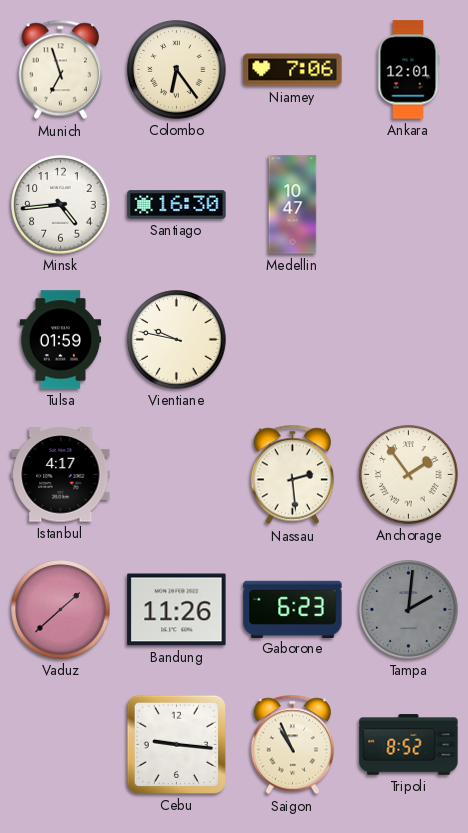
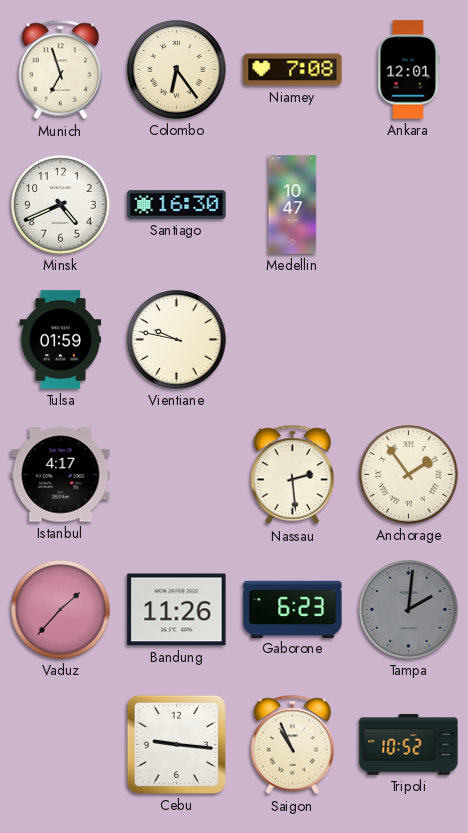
Niamey: 7:06 -> 7:08 (293, 70)
Minsk: 4:44 -> 4:41 (61, 205)
Vaduz: 1:38 -> 1:37 (61, 610)
Tripoli: 8:52 -> 10:52 (409, 745)
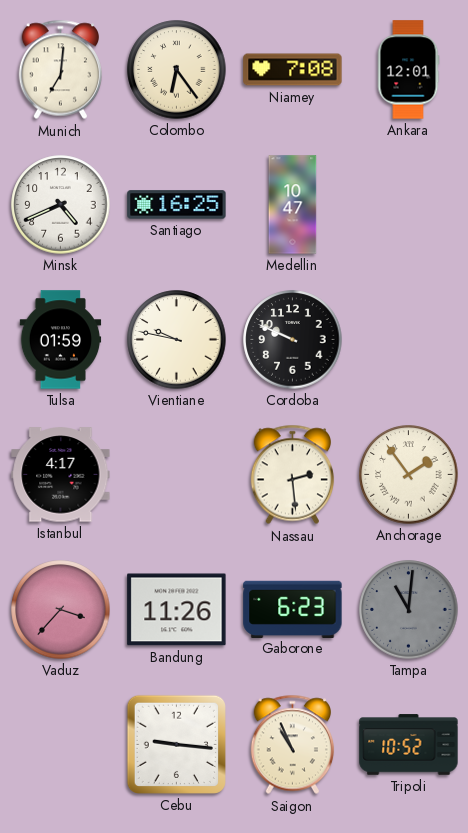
Munich: 6:57 -> 7:01 (61, 70)
Santiago: 16:30 -> 16:25 (177, 205)
Cordoba: none -> 9:49 (293, 340)
Vaduz: 1:37 -> 3:37 (61, 610)
Tampa: 2:01 -> 11:01 (409, 610)
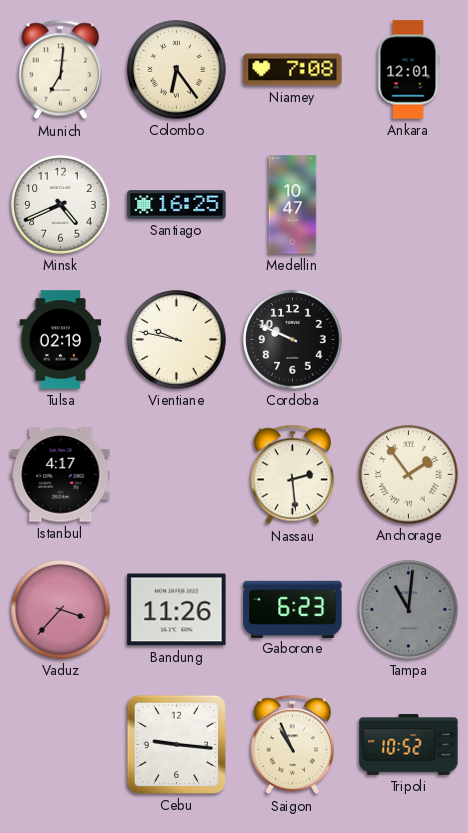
Tulsa: 01:59 -> 02:19 (61, 340)
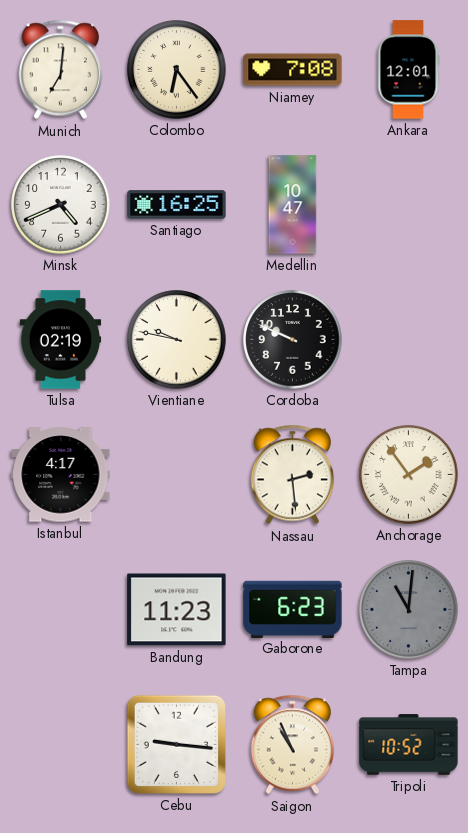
Vaduz: 3:37 -> none (61, 610)
Bandung: 11:26 -> 11:23 (177, 610)
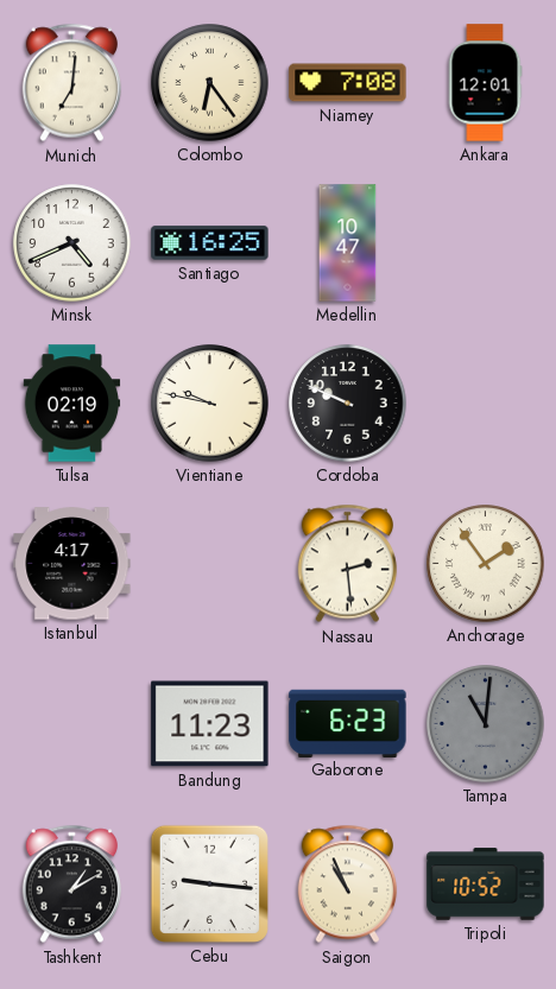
Tashkent: none -> 1:10 (72, 885)
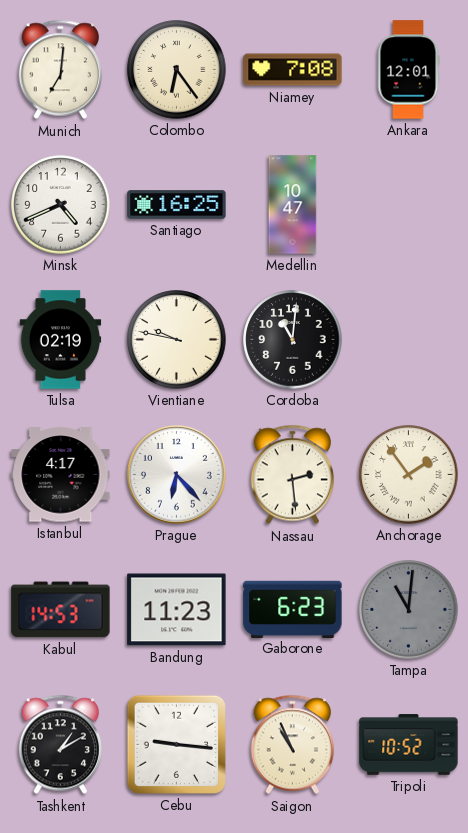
Cordoba: 9:49 -> 11:01 (293, 340)
Prague: none -> 6:23 (176, 474)
Kabul: none -> 14:53 (61, 610)
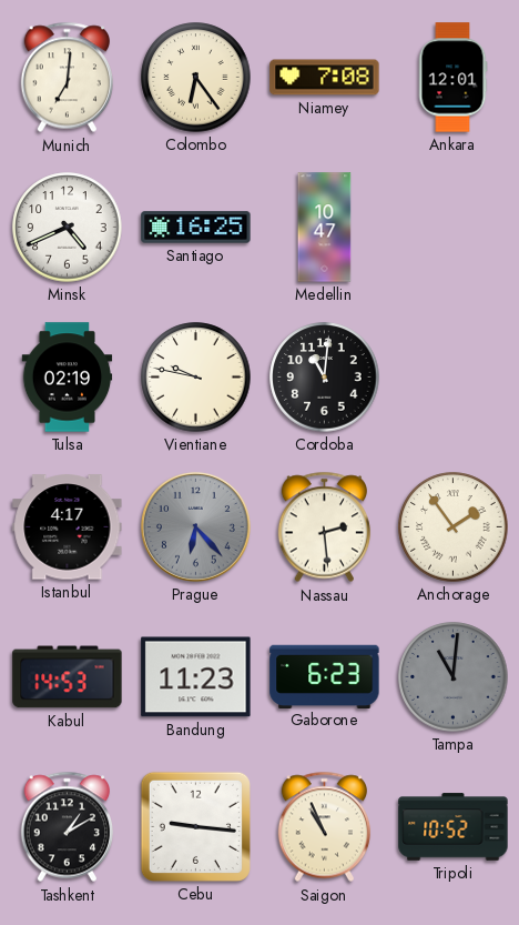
Prague dial: white -> grey (195, 526)
